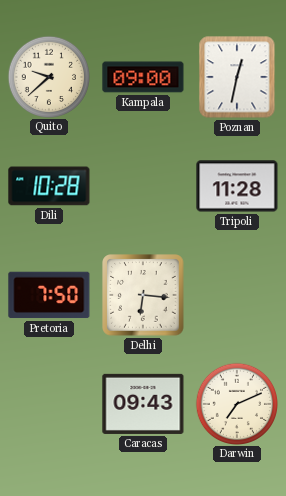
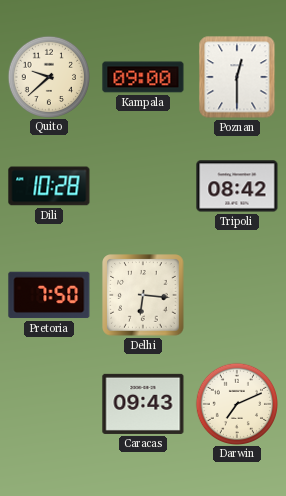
Poznan: 12:32 -> 12:30 (237, 77)
Tripoli: 11:28 -> 08:42 (237, 186)
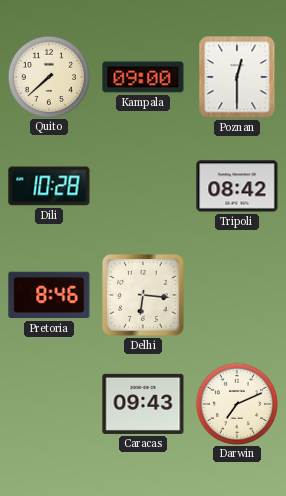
Quito: 9:38 -> 7:38 (48, 76)
Pretoria: 7:50 -> 8:46 (49, 295)
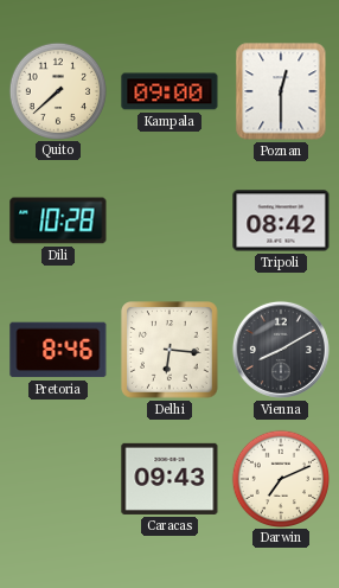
Vienna: none -> 8:10 (281, 350)
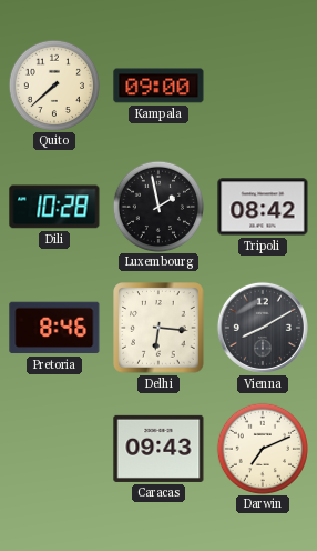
Poznan: 12:30 -> none (281, 91)
Luxembourg: none -> 1:58 (157, 206)
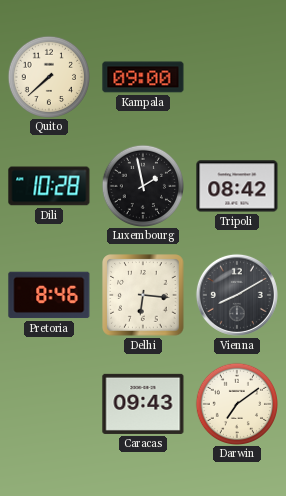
Darwin: 7:11 -> 7:09 (236, 403)
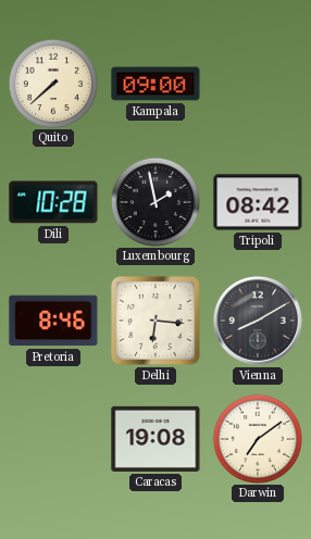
Caracas: 09:43 -> 19:08 (155, 439)
